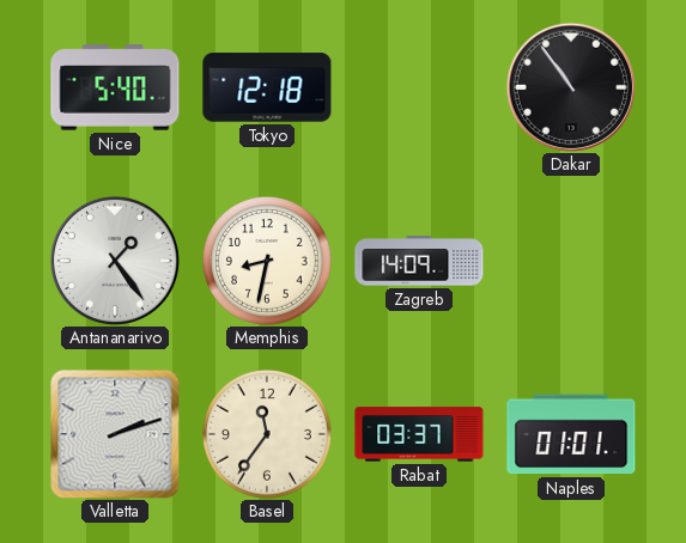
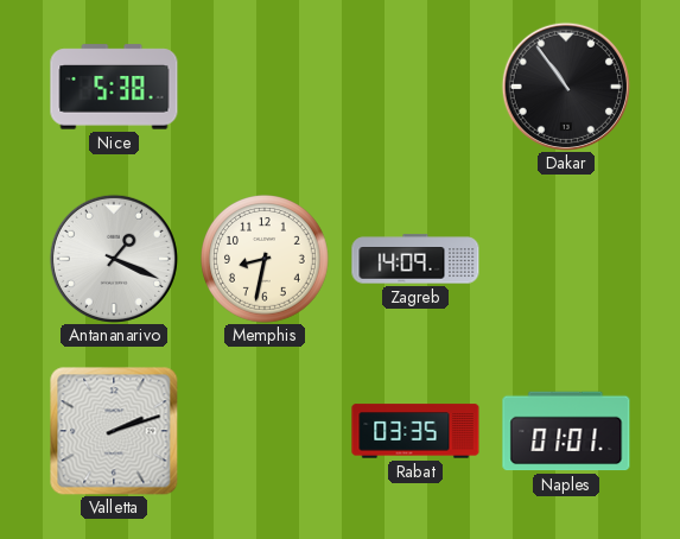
Nice: 5:40 -> 5:38 (114, 87)
Tokyo: 12:18 -> none (267, 87)
Antananarivo: 1:24 -> 1:19 (114, 259)
Basel: 11:36 -> none (268, 435)
Rabat: 03:37 -> 03:35 (415, 431)
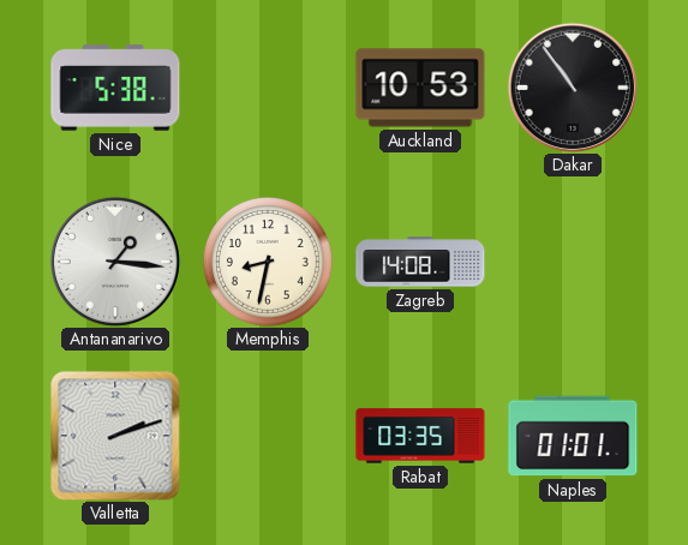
Auckland: none -> 10:53 (420, 88)
Antananarivo: 1:19 -> 1:16 (115, 262)
Zagreb: 14:09 -> 14:08 (420, 262)
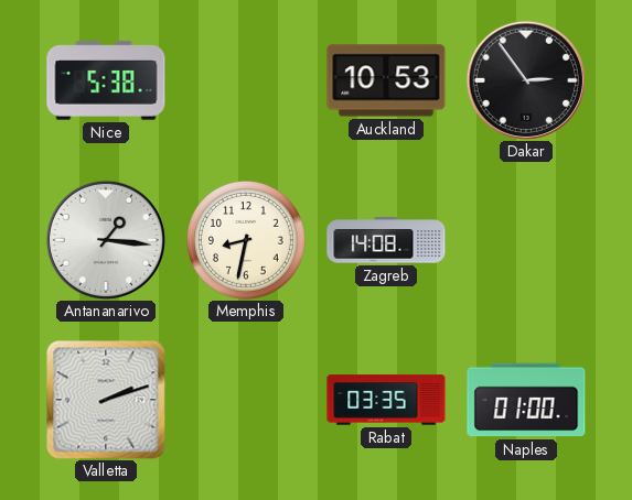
Dakar: 10:54 -> 2:54 (526, 80)
Naples: 01:01 -> 01:00 (526, 400)
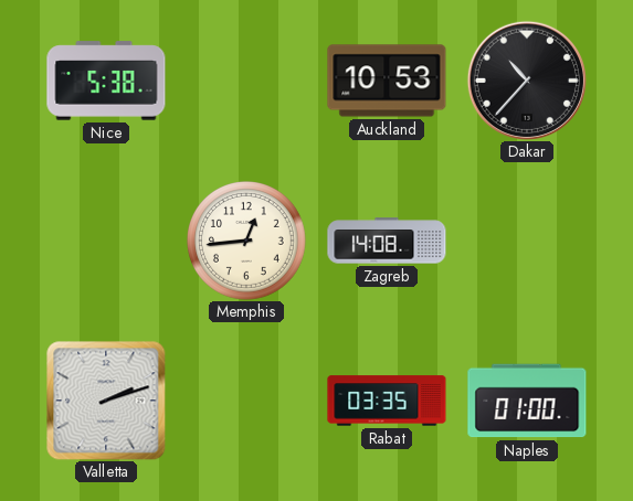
Dakar: 2:54 -> 10:37 (527, 81)
Antananarivo: 1:16 -> none (106, 240)
Memphis: 8:32 -> 12:44 (247, 242)
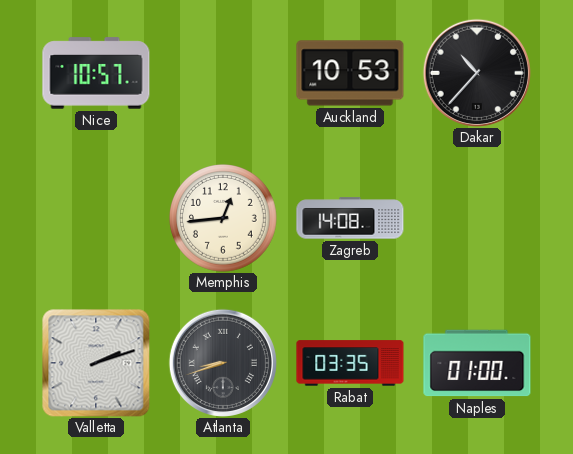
Nice: 5:38 -> 10:57 (96, 73)
Atlanta: none -> 8:42 (223, 363)
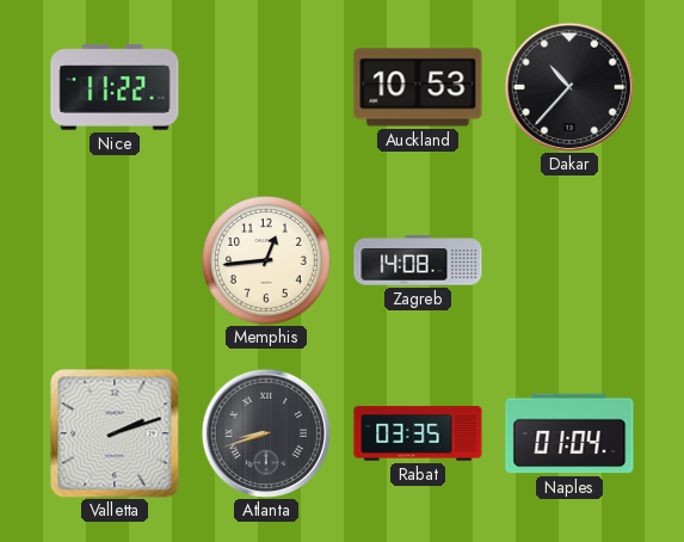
Nice: 10:57 -> 11:22 (115, 87)
Naples: 01:00 -> 01:04 (569, 433)
